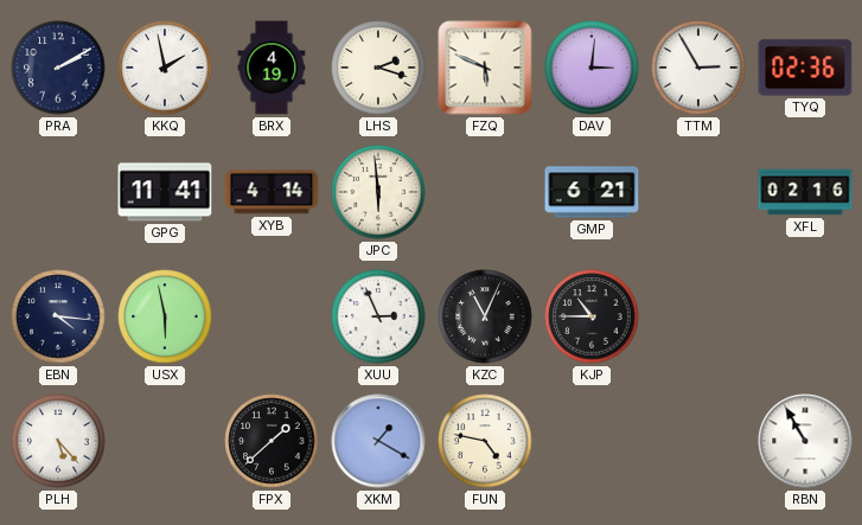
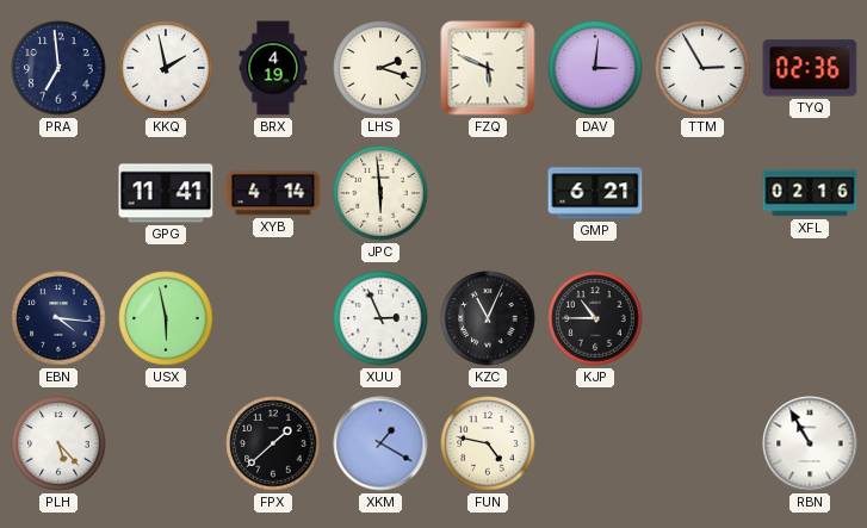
PRA: 2:10 -> 6:59 (58, 68)
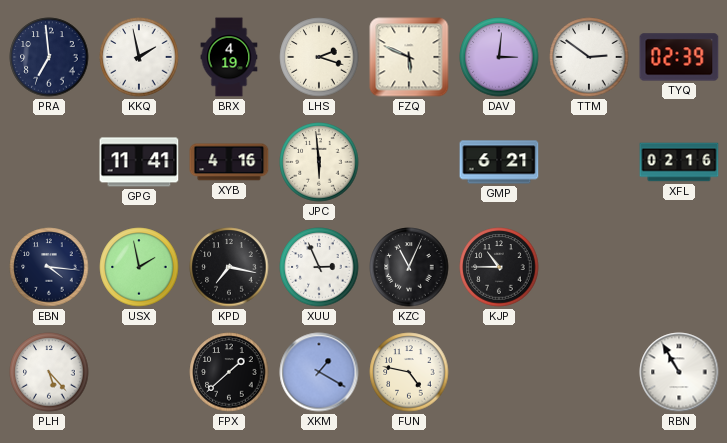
TTM: 2:55 -> 2:51 (589, 57)
TYQ: 02:36 -> 02:39 (679, 57)
XYB: 4:14 -> 4:16 (229, 162)
USX: 5:58 -> 1:58 (139, 267)
KPD: none -> 7:17 (229, 267)
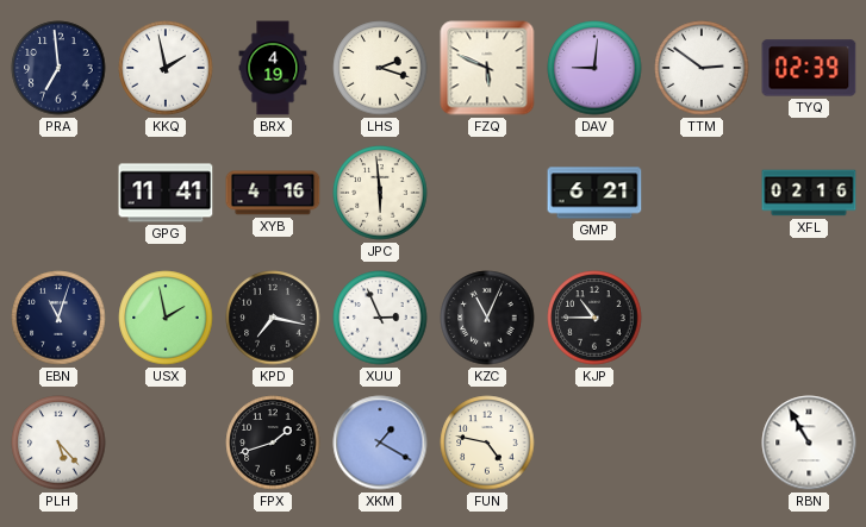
DAV: 3:01 -> 9:01 (594, 68)
EBN: 4:16 -> 11:03 (58, 318)
FPX: 1:38 -> 1:42 (273, 443)
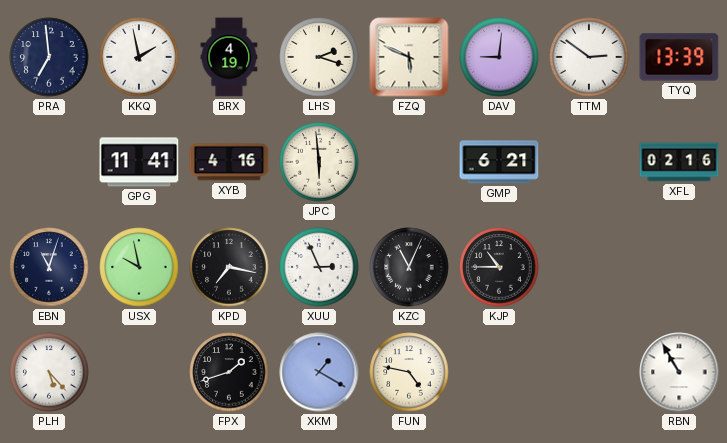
TYQ: 02:39 -> 13:39 (679, 57)
USX: 1:58 -> 9:58 (139, 267)
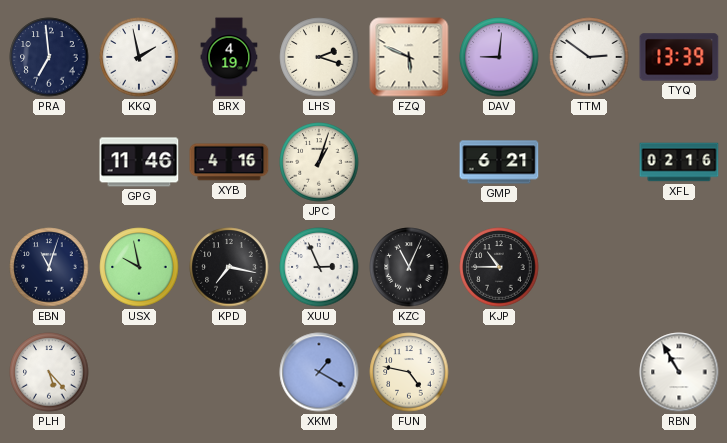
GPG: 11:41 -> 11:46 (139, 162)
JPC: 5:59 -> 1:03 (319, 162)
FPX: 1:42 -> none (229, 372)
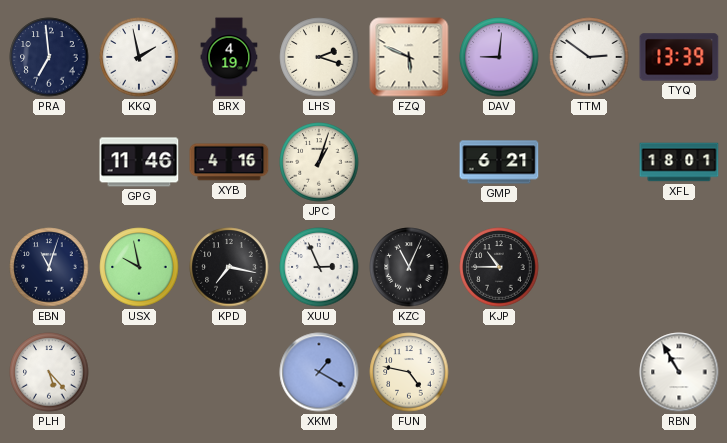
XFL: 02:16 -> 18:01 (679, 162)
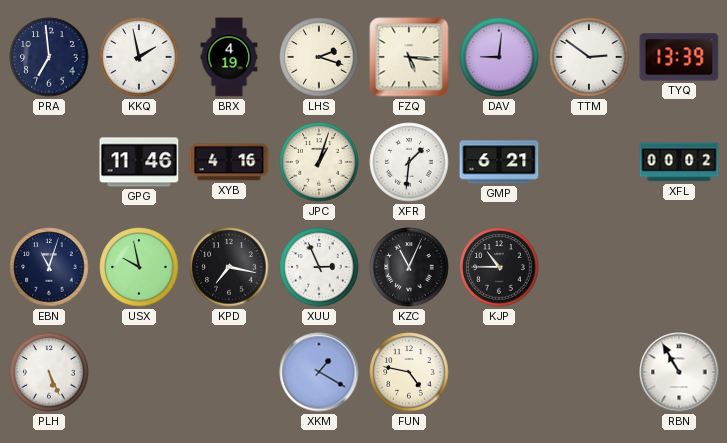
FZQ: 5:49 -> 5:16 (409, 57)
XFR: none -> 1:31 (409, 162)
XFL: 18:01 -> 00:02 (679, 162)
PLH: 5:23 -> 5:26 (49, 372)
